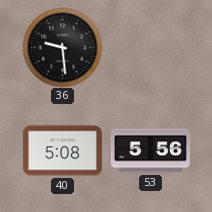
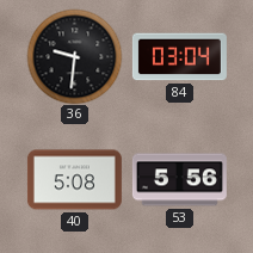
36: 9:29 -> 9:31 (74, 56)
84: none -> 03:04 (179, 57)
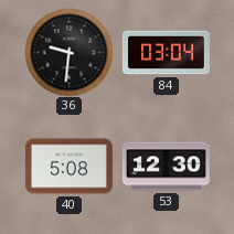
53: 5:56 -> 12:30 (166, 167)
